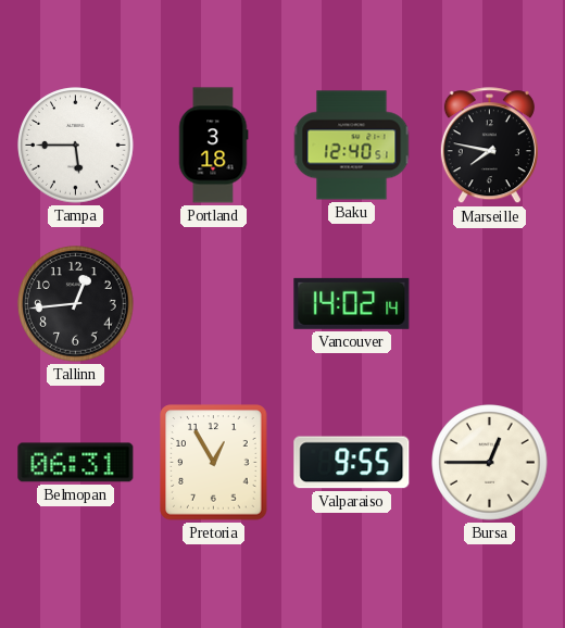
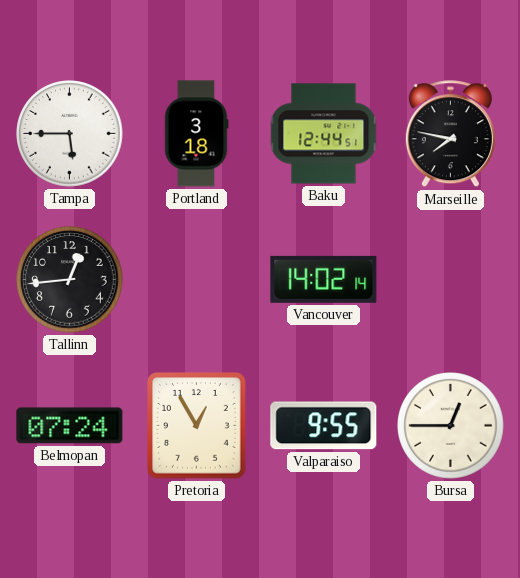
Baku: 12:40 -> 12:44 (324, 134)
Belmopan: 06:31 -> 07:24 (70, 426)
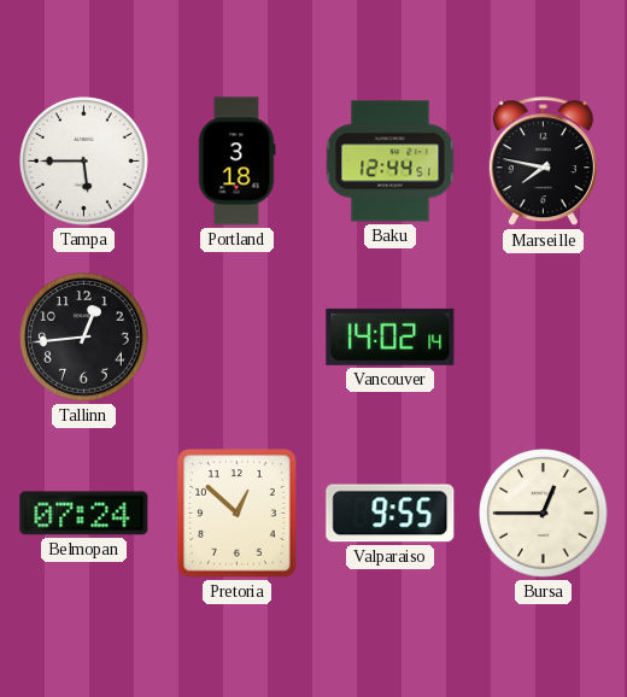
Pretoria: 12:55 -> 12:52 (238, 514)
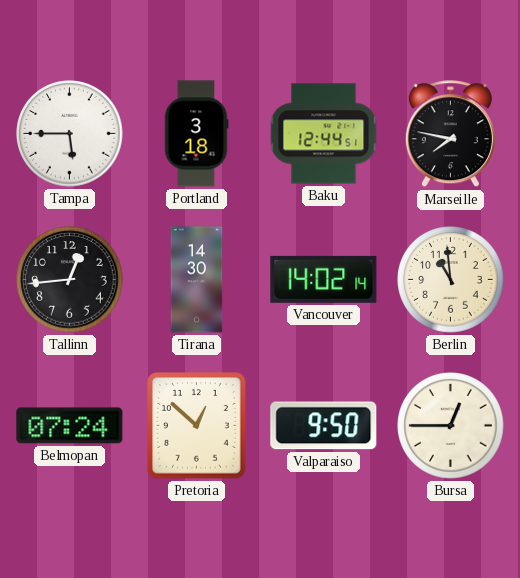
Tirana: none -> 14:30 (197, 280)
Berlin: none -> 10:59 (451, 280)
Valparaiso: 9:55 -> 9:50 (324, 426)
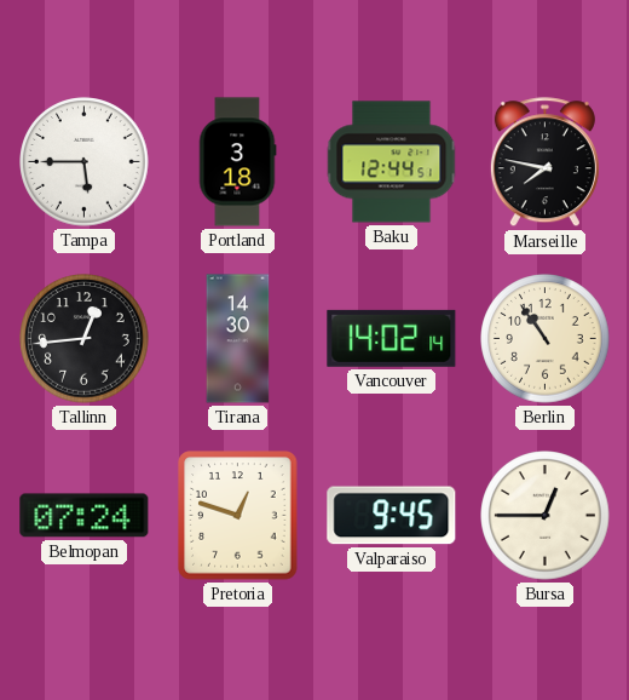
Berlin: 10:59 -> 10:54 (546, 339)
Pretoria: 12:52 -> 12:48 (238, 516)
Valparaiso: 9:50 -> 9:45 (392, 516)
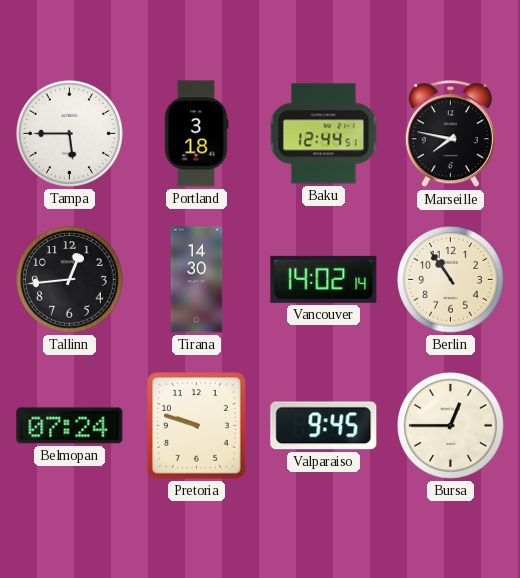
Pretoria: 12:48 -> 9:48 (197, 426)
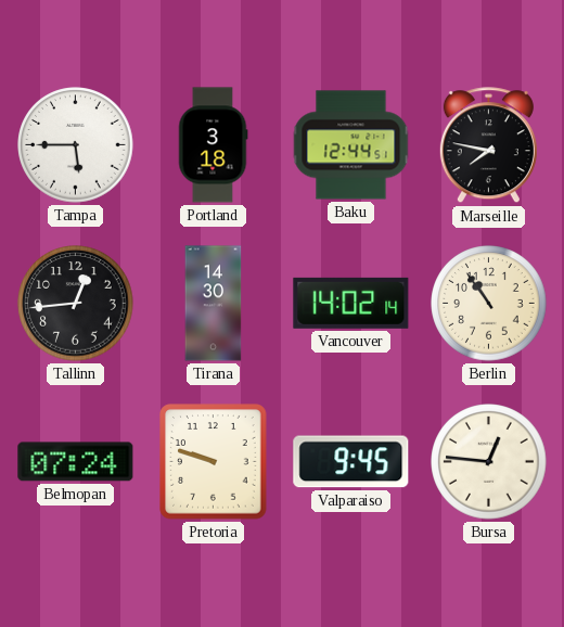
Bursa: 12:45 -> 12:46 (489, 462)
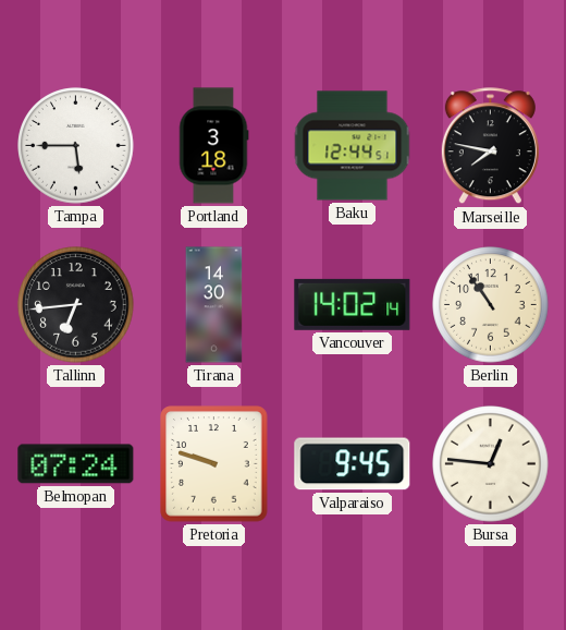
Tallinn: 12:44 -> 6:44 (76, 305)
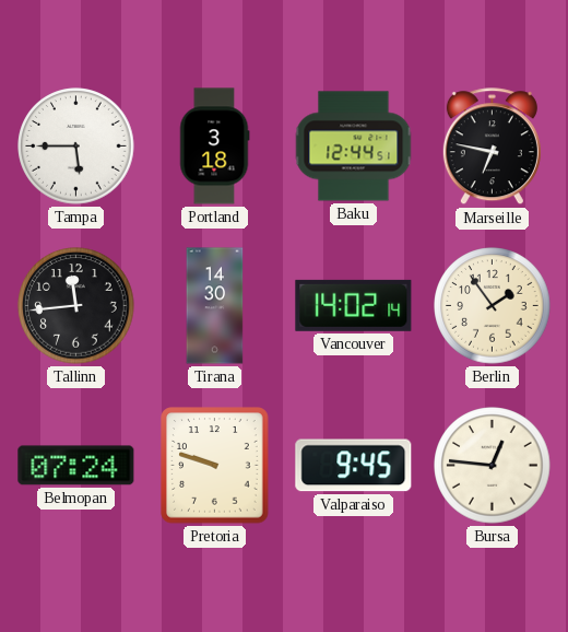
Marseille: 7:47 -> 6:47 (492, 147)
Tallinn: 6:44 -> 11:44 (76, 306)
Berlin: 10:54 -> 1:54 (493, 306)
